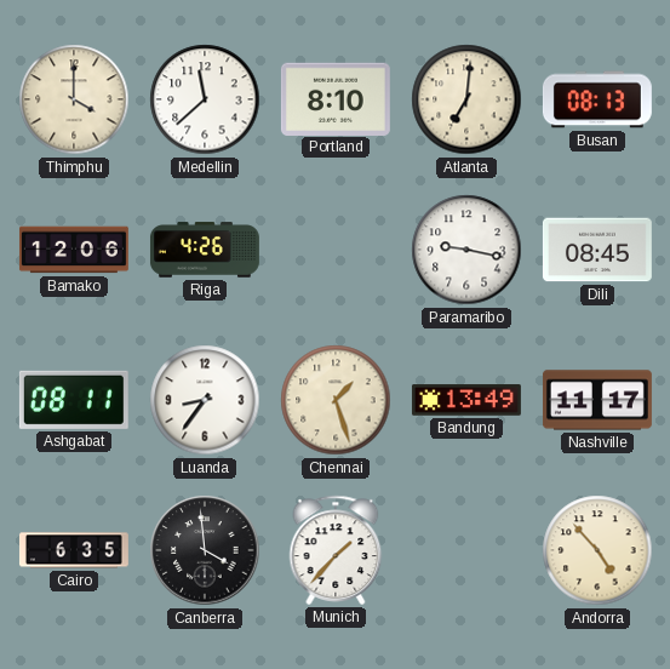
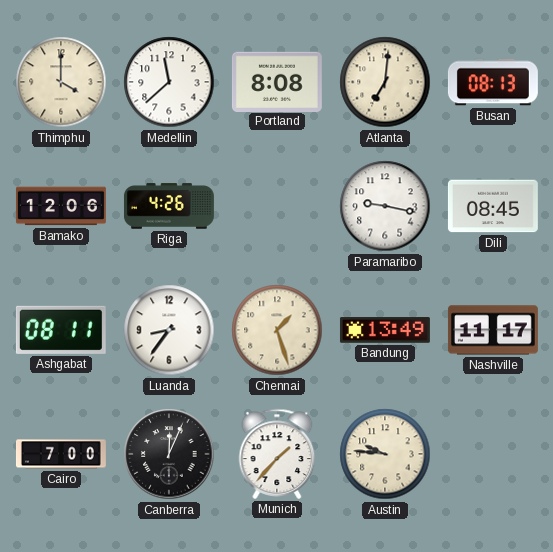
Portland: 8:10 -> 8:08 (277, 81)
Cairo: 6:35 -> 7:00 (61, 454)
Canberra: 3:59 -> 12:04 (169, 454)
Austin: none -> 9:46 (385, 454)
Andorra: 4:53 -> none (597, 550)
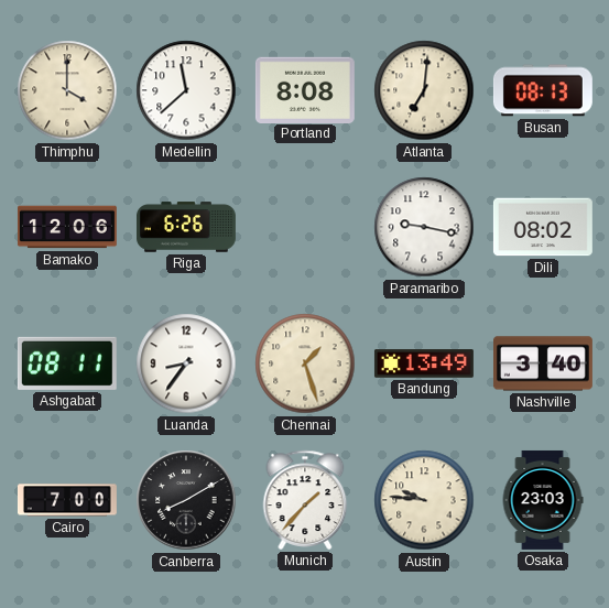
Riga: 4:26 -> 6:26 (186, 227)
Dili: 08:45 -> 08:02 (543, 227)
Nashville: 11:17 -> 3:40 (543, 363)
Canberra: 12:04 -> 8:10 (186, 500)
Osaka: none -> 23:03 (543, 500)
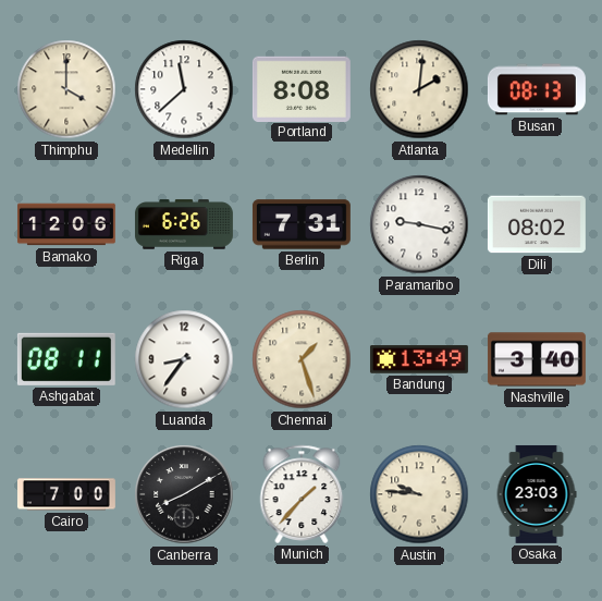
Atlanta: 7:01 -> 2:01 (419, 89)
Berlin: none -> 7:31 (302, 224)
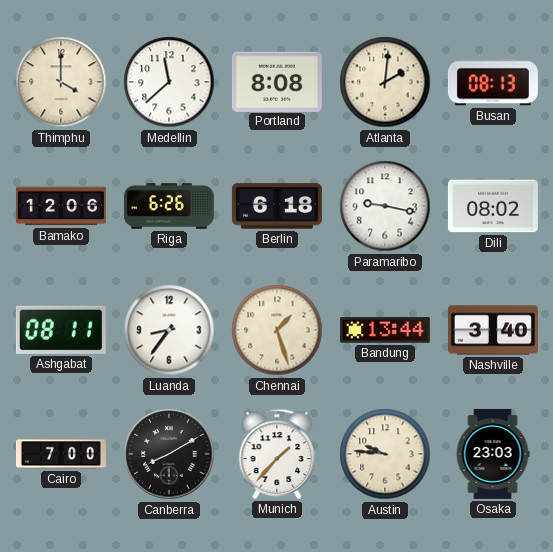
Berlin: 7:31 -> 6:18 (277, 206)
Bandung: 13:49 -> 13:44 (385, 330)
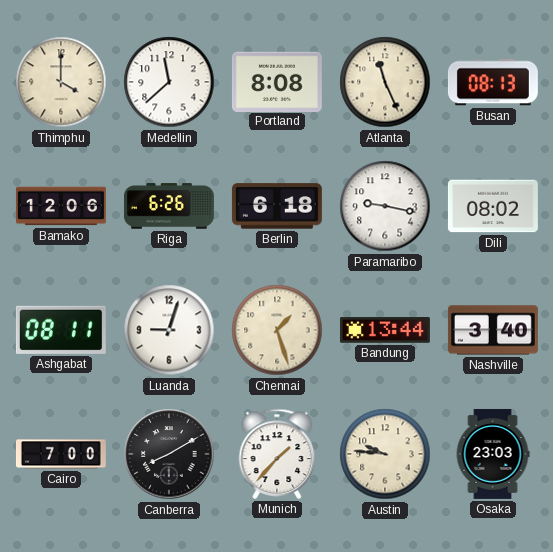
Atlanta: 2:01 -> 11:26 (385, 82)
Luanda: 8:36 -> 9:03 (169, 330)
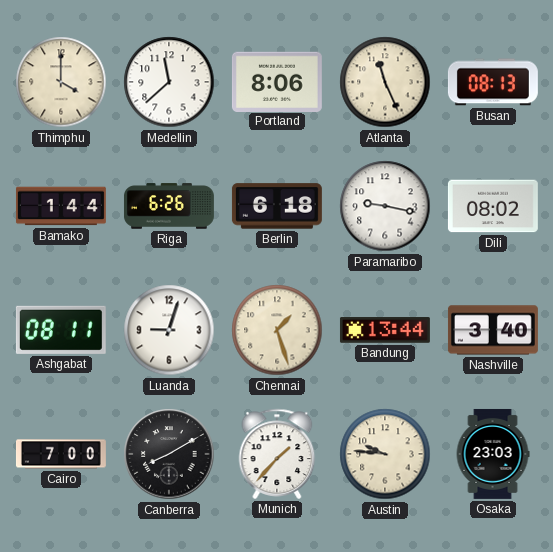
Portland: 8:08 -> 8:06 (277, 81)
Bamako: 12:06 -> 1:44 (61, 206)
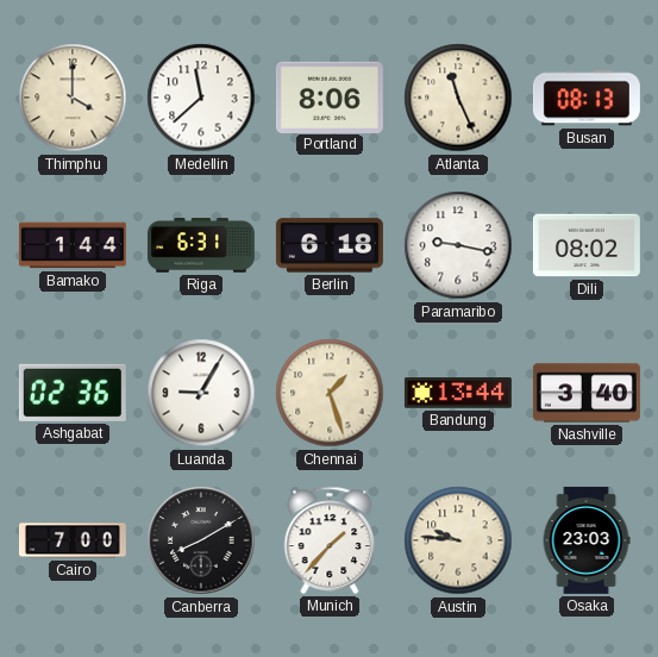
Riga: 6:26 -> 6:31 (201, 245)
Ashgabat: 08:11 -> 02:36 (73, 393)
Luanda: 9:03 -> 9:05 (201, 393)
